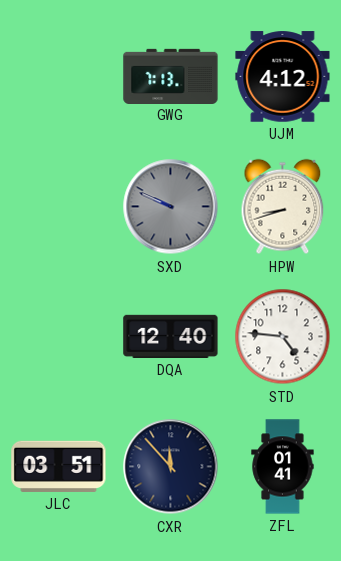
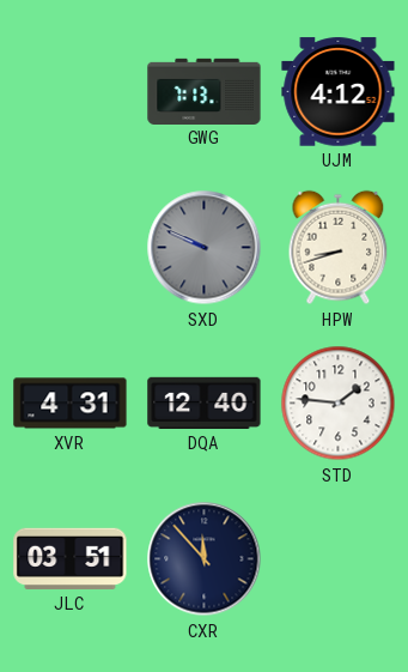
XVR: none -> 4:31 (71, 404)
STD: 4:46 -> 1:46 (339, 404)
ZFL: 01:41 -> none (283, 467)
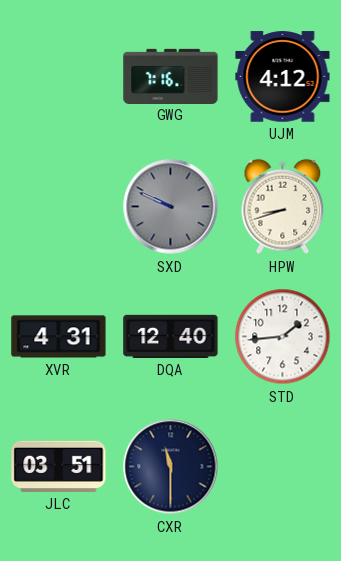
GWG: 7:13 -> 7:16 (171, 76)
STD: 1:46 -> 1:44 (283, 337)
CXR: 11:53 -> 11:30 (171, 467)
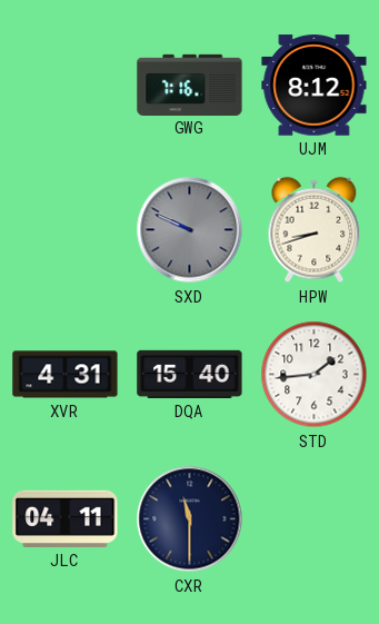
UJM: 4:12 -> 8:12 (315, 86)
DQA: 12:40 -> 15:40 (190, 374)
JLC: 03:51 -> 04:11 (66, 518)
